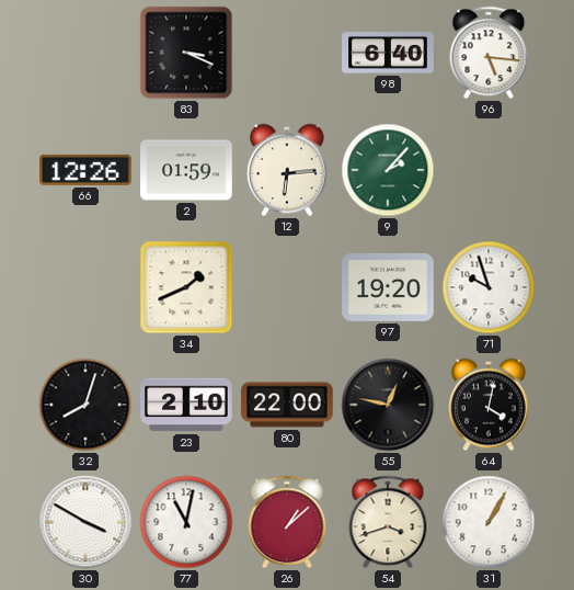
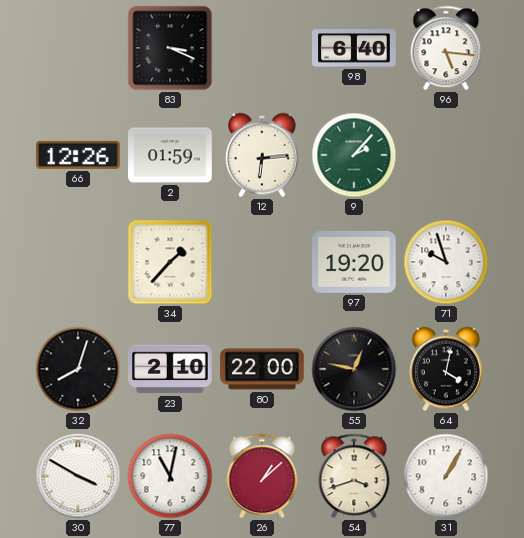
34: 1:41 -> 1:37 (170, 262)
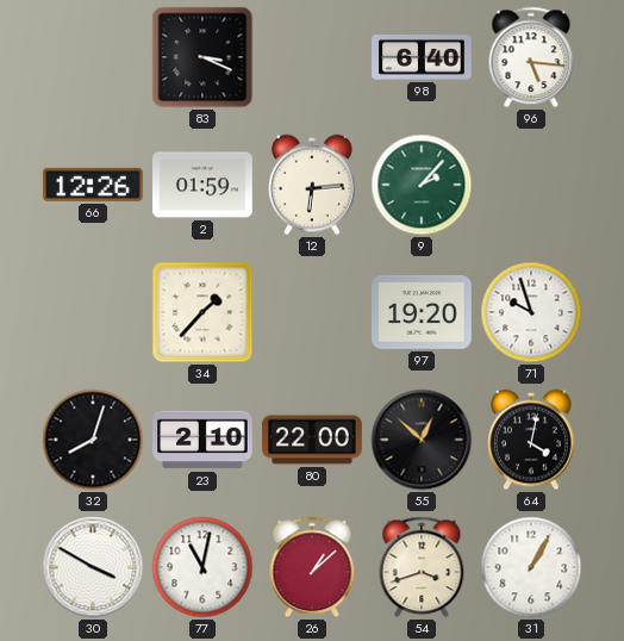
55: 12:47 -> 12:52 (422, 440)
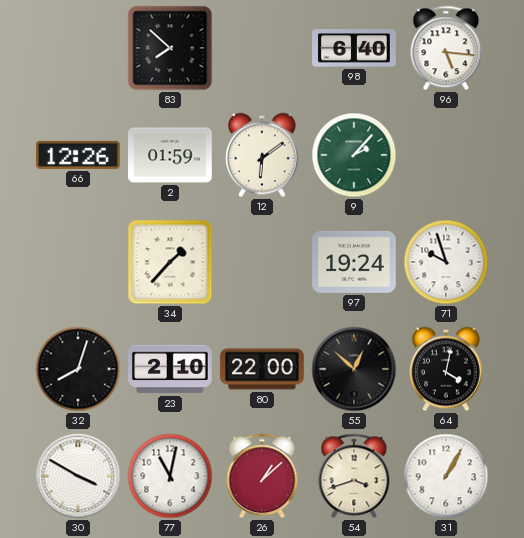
83: 3:19 -> 7:52 (170, 48)
12: 6:14 -> 6:09 (263, 155)
97: 19:20 -> 19:24 (354, 262)
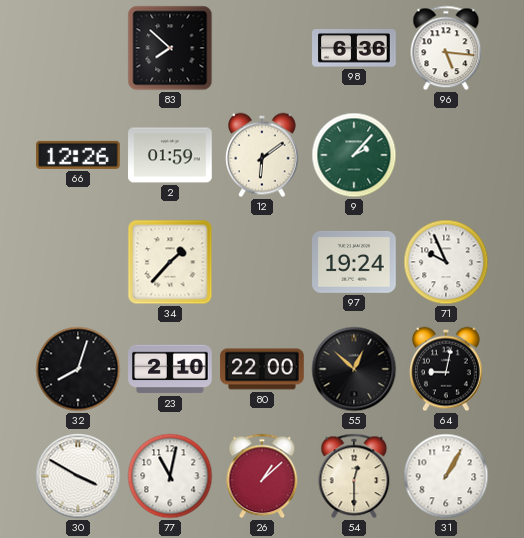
98: 6:40 -> 6:36 (354, 49)
71: 9:57 -> 9:56 (446, 262)
64: 4:02 -> 9:02 (447, 369)
54: 3:42 -> 12:30 (354, 476)
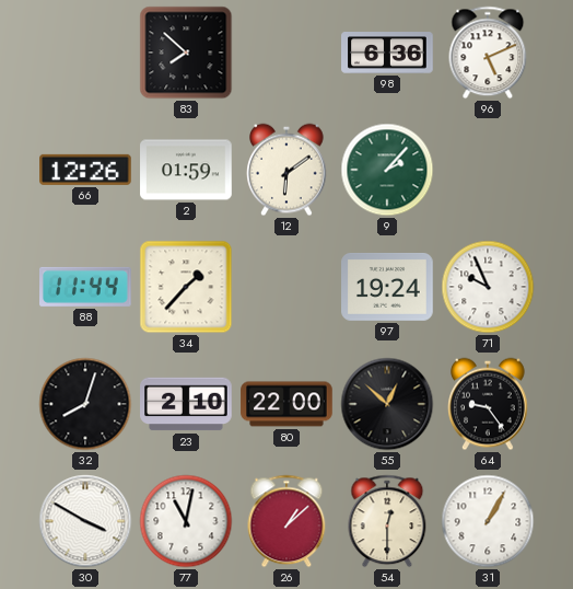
96: 5:16 -> 5:11 (488, 53)
88: none -> 11:44 (86, 287)
64: 9:02 -> 9:24 (489, 404)
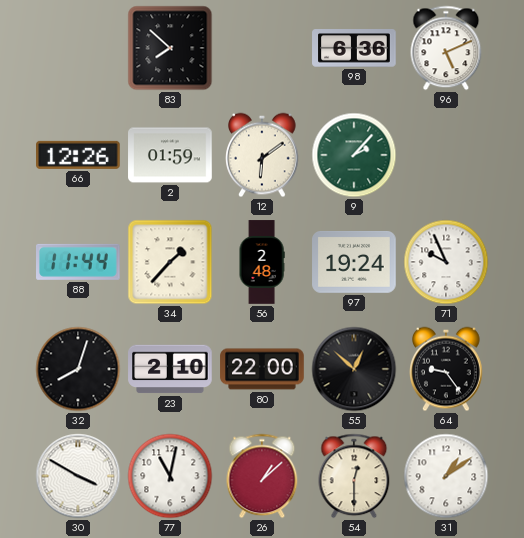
56: none -> 2:48 (262, 262)
31: 1:05 -> 1:09 (446, 476)
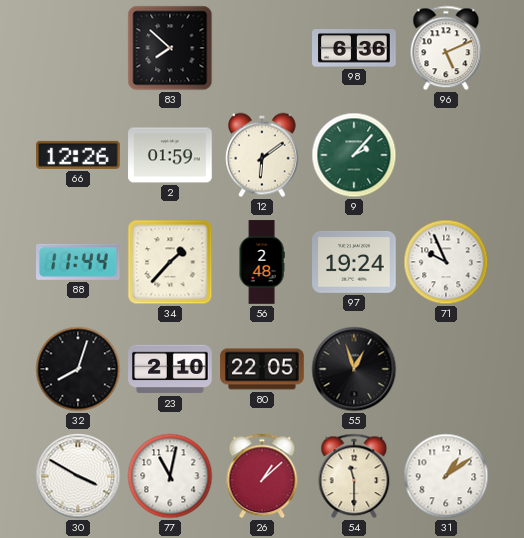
80: 22:00 -> 22:05 (262, 369)
55: 12:52 -> 12:57 (354, 369)
64: 9:24 -> none (447, 369)
54: 12:30 -> 11:30 (354, 476)
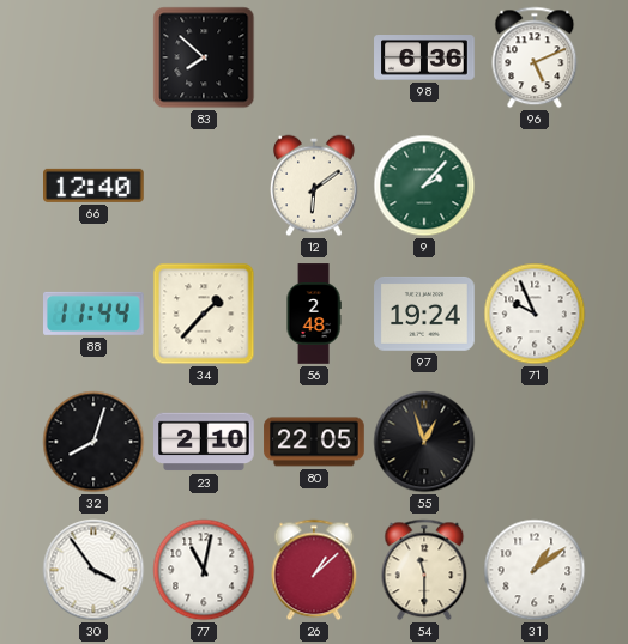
66: 12:26 -> 12:40 (95, 186)
2: 01:59 -> none (170, 155)
30: 3:50 -> 3:54 (93, 570)
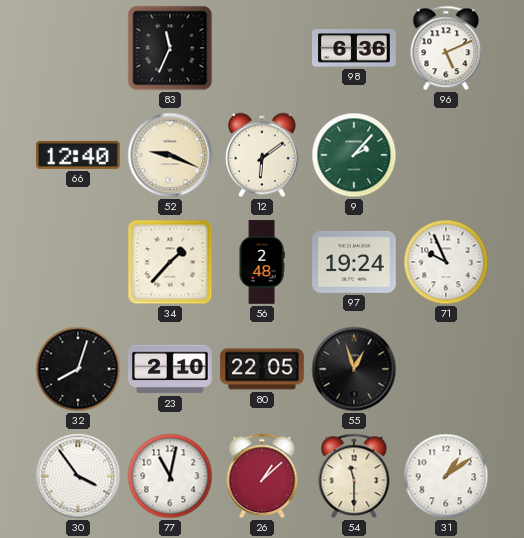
83: 7:52 -> 11:34 (170, 48)
52: none -> 9:19 (170, 155)
88: 11:44 -> none (95, 314)
